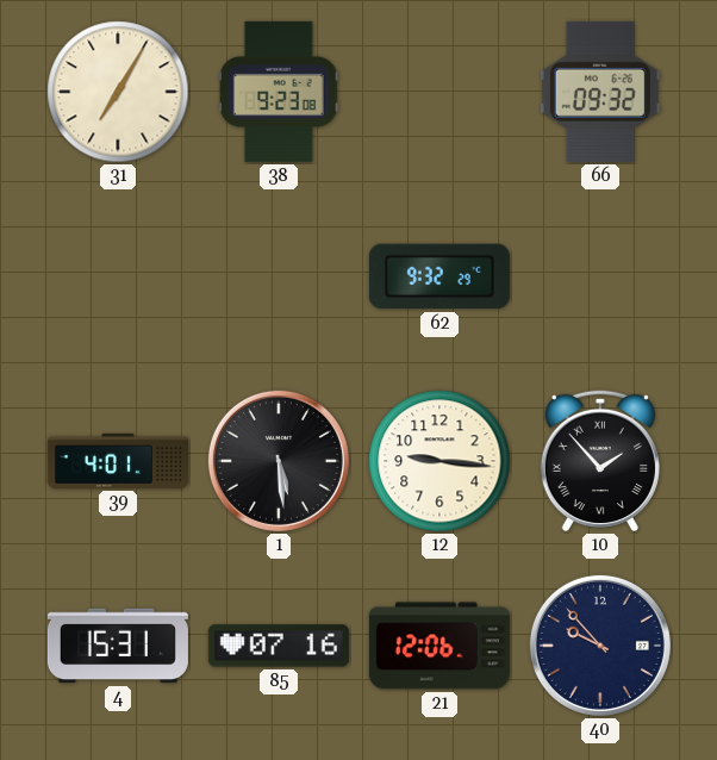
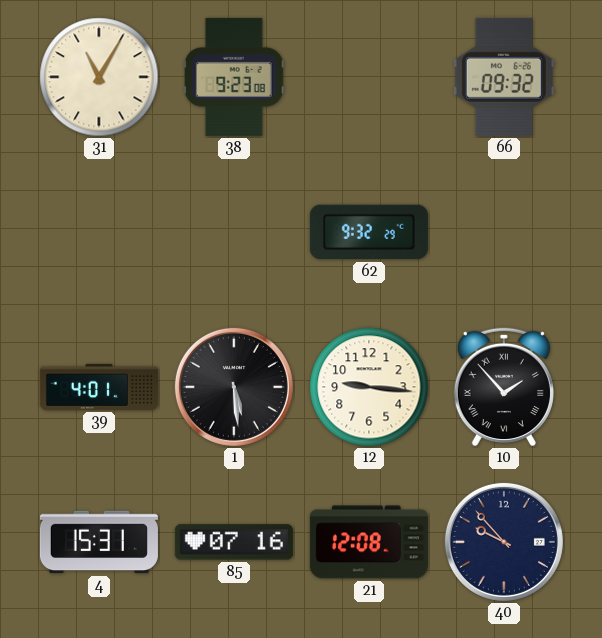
31: 7:05 -> 11:05 (99, 77)
21: 12:06 -> 12:08 (369, 542)
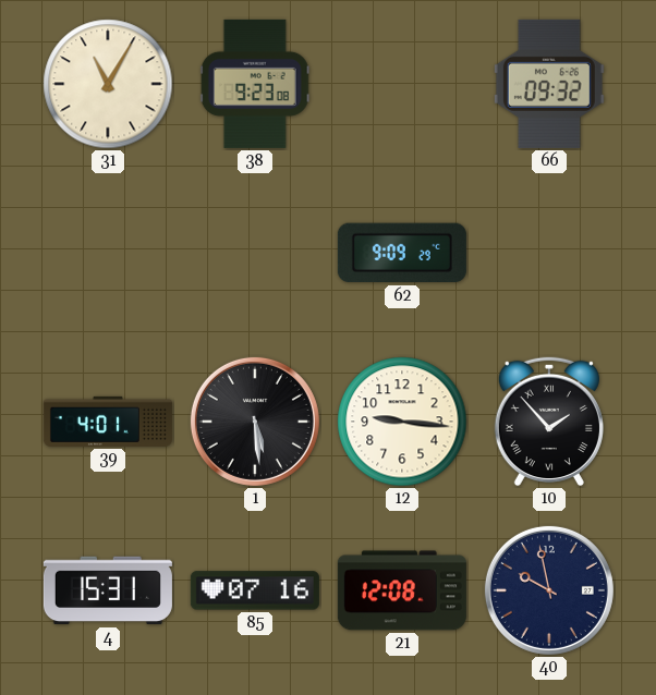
62: 9:32 -> 9:09 (402, 253)
40: 9:53 -> 9:58 (549, 590)
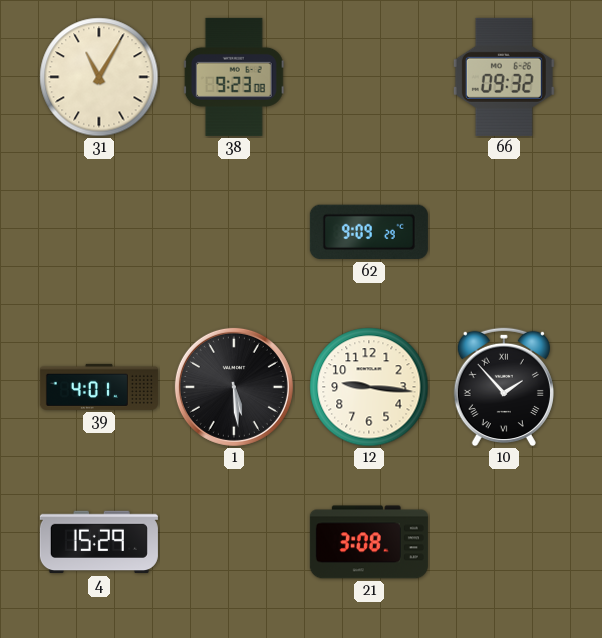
4: 15:31 -> 15:29 (99, 542)
85: 07:16 -> none (255, 590)
21: 12:08 -> 3:08 (369, 542)
40: 9:58 -> none (549, 590)
